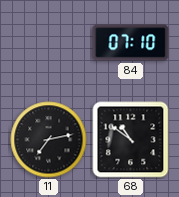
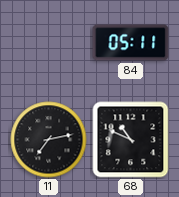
84: 07:10 -> 05:11 (131, 43)
68: 10:51 -> 10:49 (131, 140)
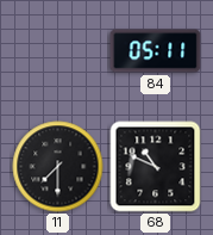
11: 7:13 -> 7:30 (58, 167)
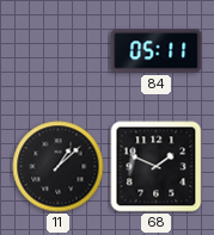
11: 7:30 -> 1:08 (59, 167)
68: 10:49 -> 1:49 (157, 167)
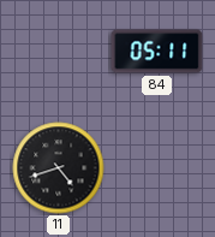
11: 1:08 -> 4:42 (59, 168)
68: 1:49 -> none (157, 167)
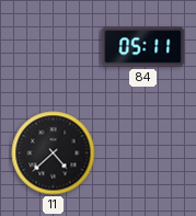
11: 4:42 -> 4:38 (54, 154)
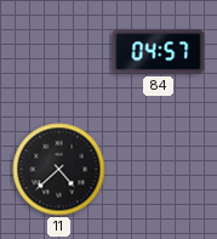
84: 05:11 -> 04:57 (159, 52)
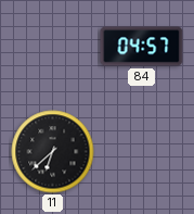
11: 4:38 -> 6:38 (53, 152)
